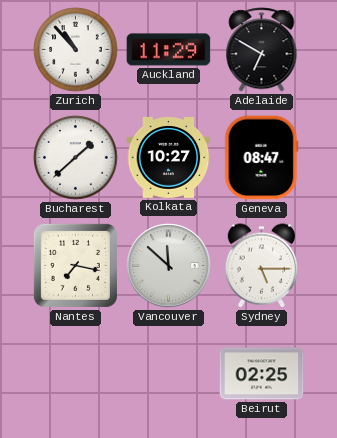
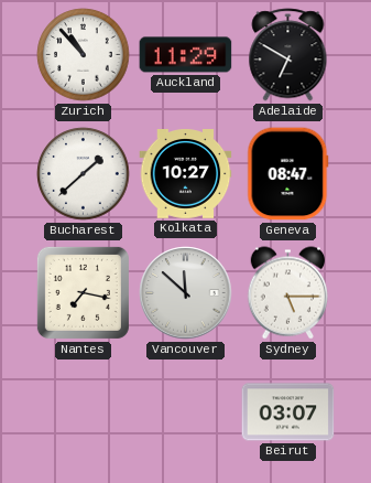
Beirut: 02:25 -> 03:07 (288, 412)
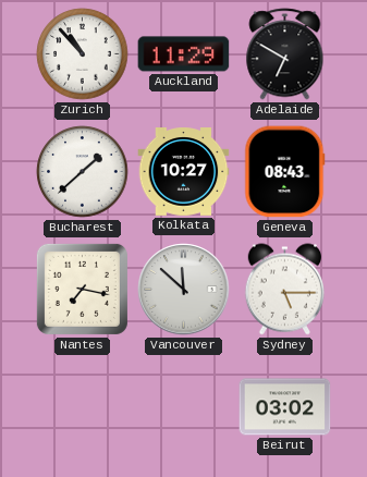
Geneva: 08:47 -> 08:43 (285, 172)
Beirut: 03:07 -> 03:02 (285, 407)
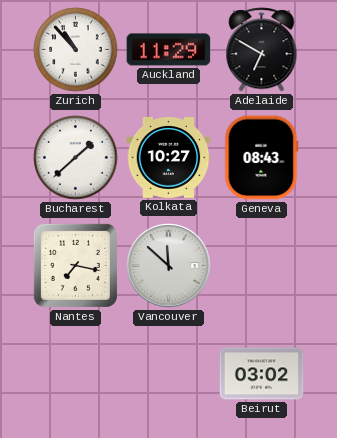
Sydney: 5:15 -> none (284, 290)
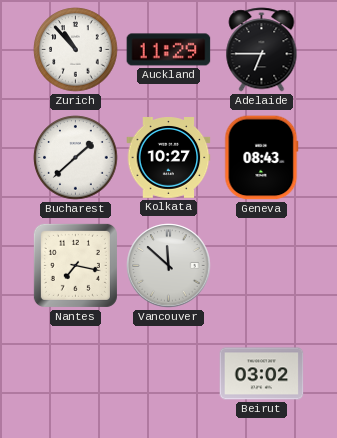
Adelaide: 6:50 -> 6:45 (262, 50)
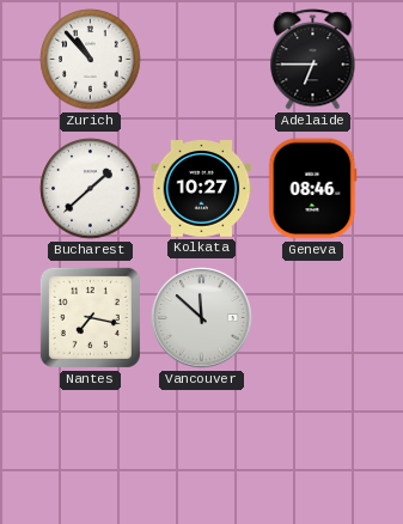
Auckland: 11:29 -> none (169, 50)
Geneva: 08:43 -> 08:46 (313, 189)
Beirut: 03:02 -> none (262, 374)
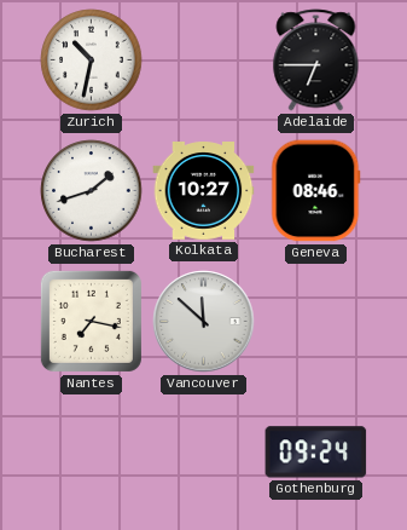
Zurich: 10:53 -> 10:32 (92, 61)
Bucharest: 1:38 -> 1:42 (92, 191)
Gothenburg: none -> 09:24 (316, 453)
